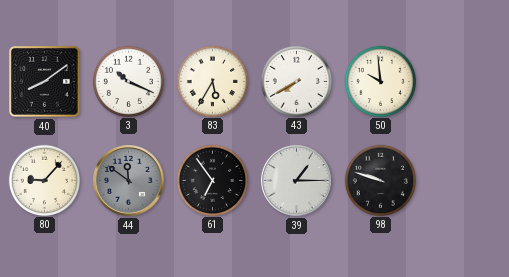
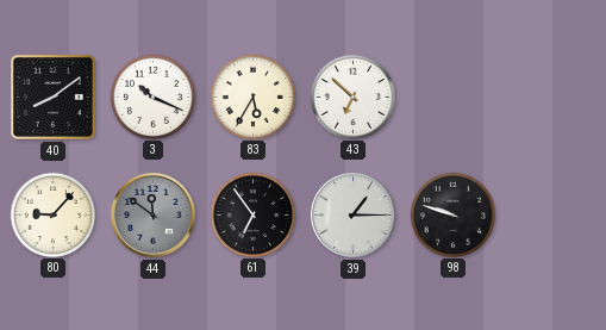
43: 7:40 -> 6:52 (352, 96)
50: 9:59 -> none (380, 81)
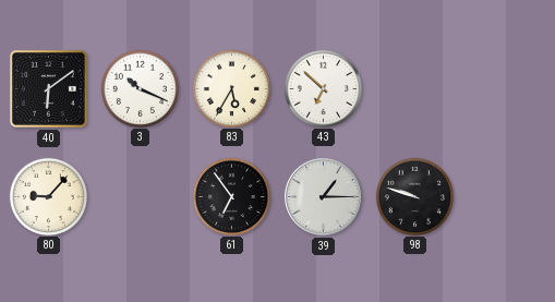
40: 8:09 -> 6:09 (48, 88)
44: 11:51 -> none (154, 216)
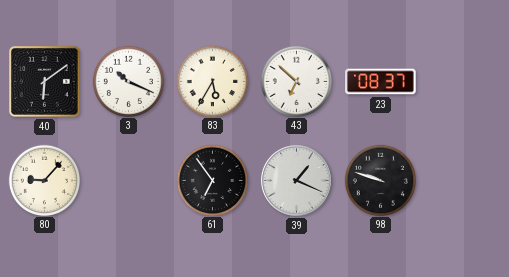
23: none -> 08:37 (381, 82)
39: 1:15 -> 1:19 (297, 181)
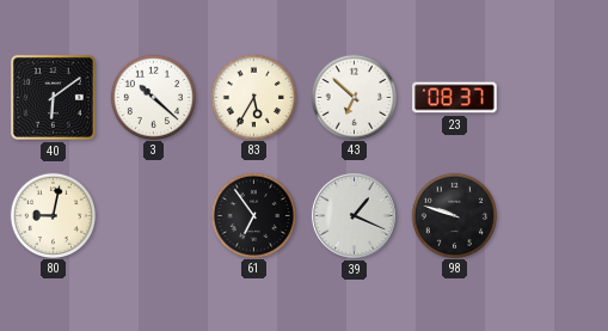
3: 10:19 -> 10:22 (153, 97)
80: 9:07 -> 9:02 (53, 215)
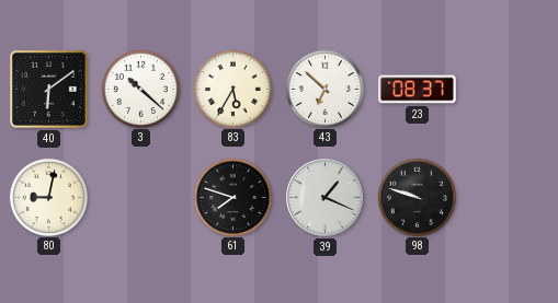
61: 6:54 -> 7:48 (232, 197)
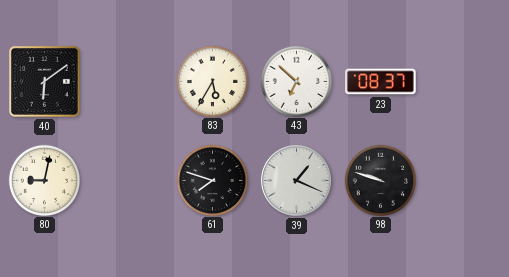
3: 10:22 -> none (140, 89)
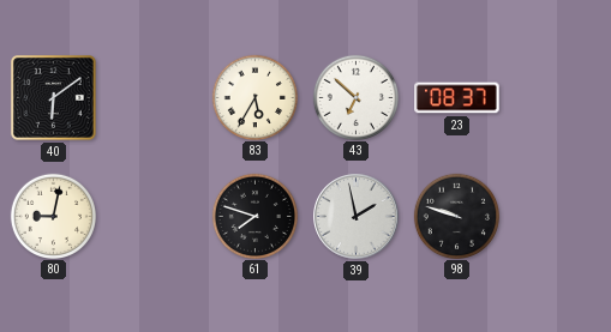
39: 1:19 -> 1:58 (357, 217)
